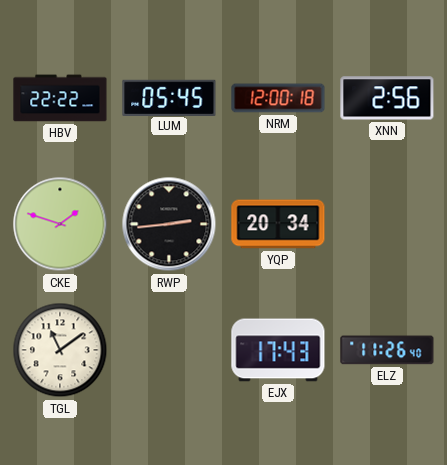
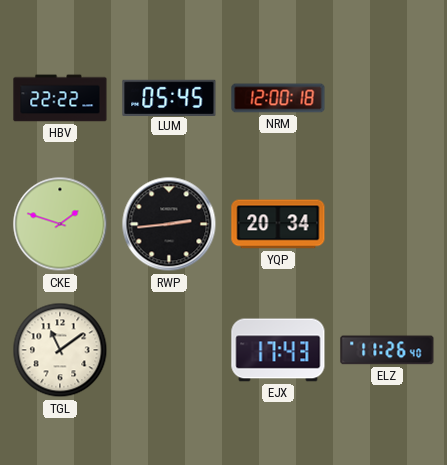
XNN: 2:56 -> none (387, 98)
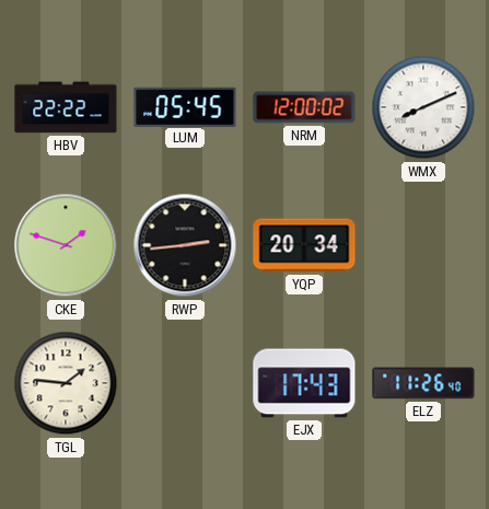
NRM: 12:00:18 -> 12:00:02 (304, 107)
WMX: none -> 8:11 (423, 107)
TGL: 11:09 -> 1:46 (66, 383)
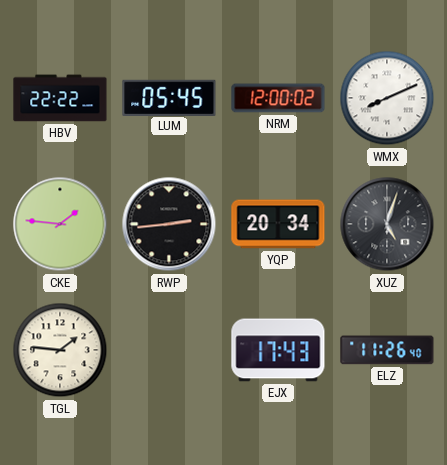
CKE: 1:48 -> 1:46 (60, 224)
XUZ: none -> 5:03 (387, 224)
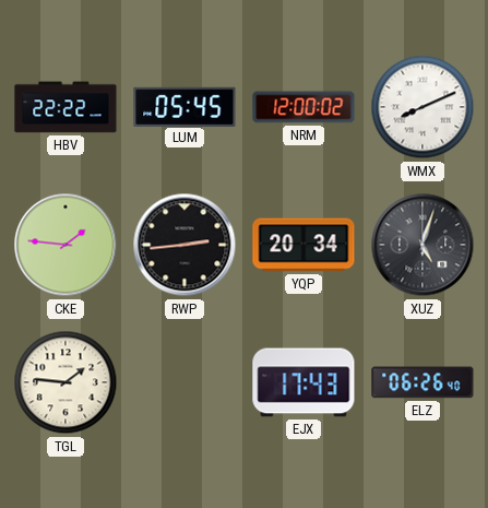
ELZ: 11:26 -> 06:26 (422, 382)
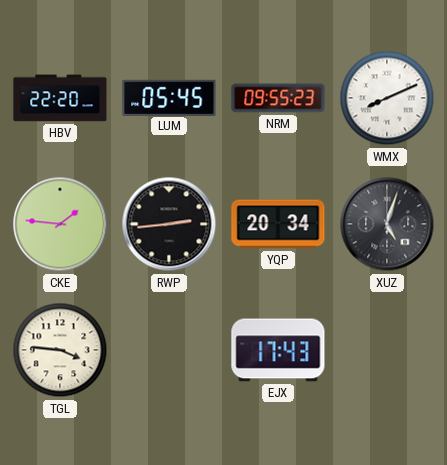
HBV: 22:22 -> 22:20 (60, 98)
NRM: 12:00 -> 09:55 (278, 98)
TGL: 1:46 -> 3:46 (60, 350)
ELZ: 06:26 -> none (422, 382)
